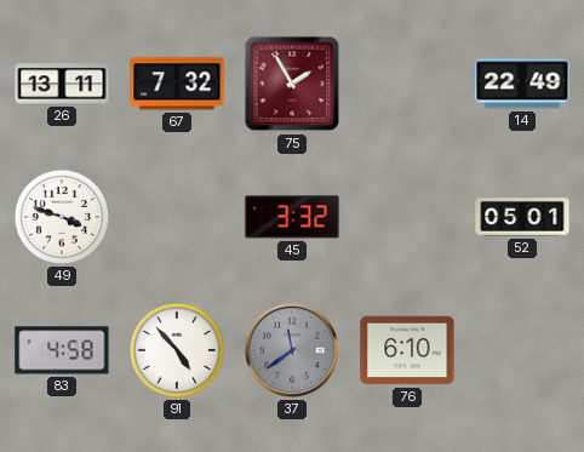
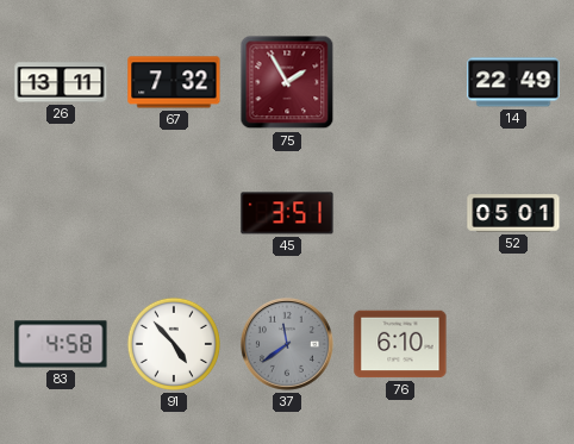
49: 3:48 -> none (62, 217)
45: 3:32 -> 3:51 (287, 213)
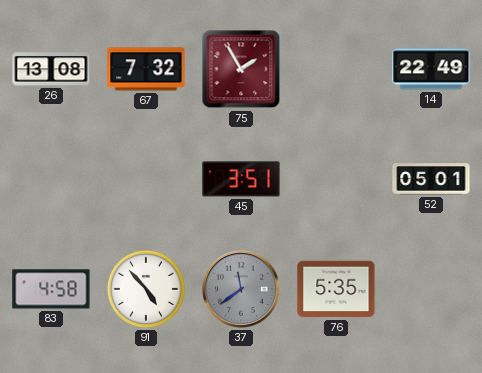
26: 13:11 -> 13:08 (51, 69)
76: 6:10 -> 5:35 (336, 289)
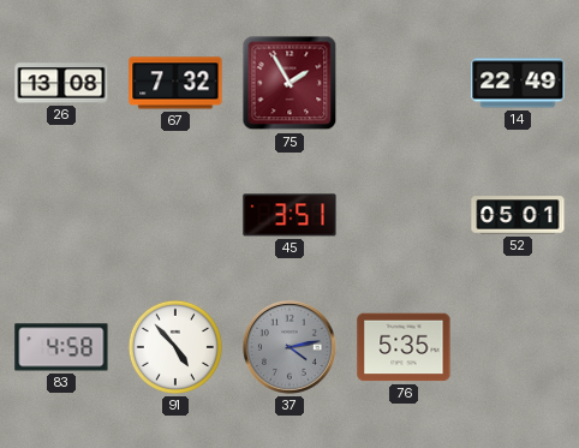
37: 11:39 -> 4:13 (289, 348)
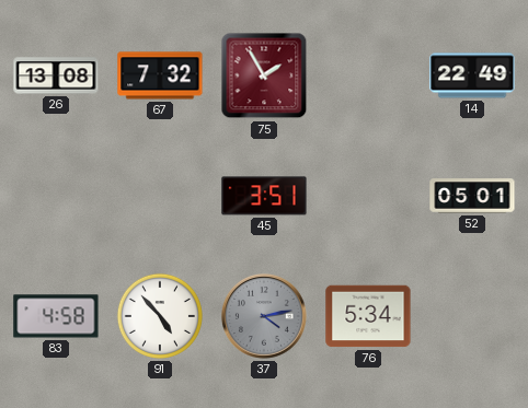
76: 5:35 -> 5:34 (368, 316)
